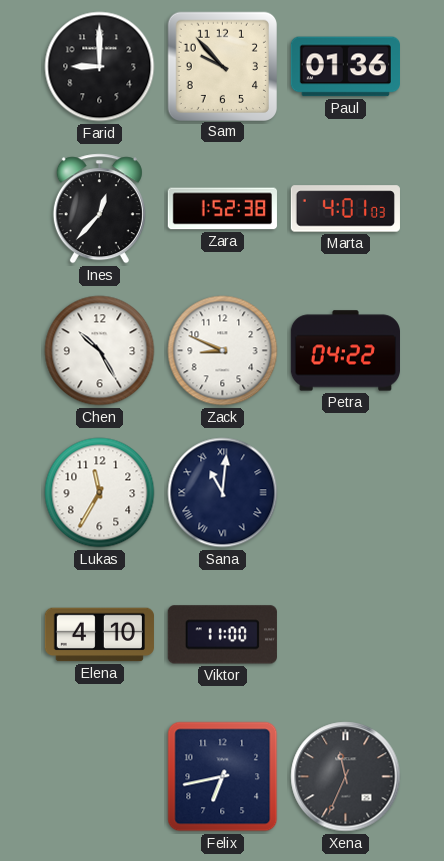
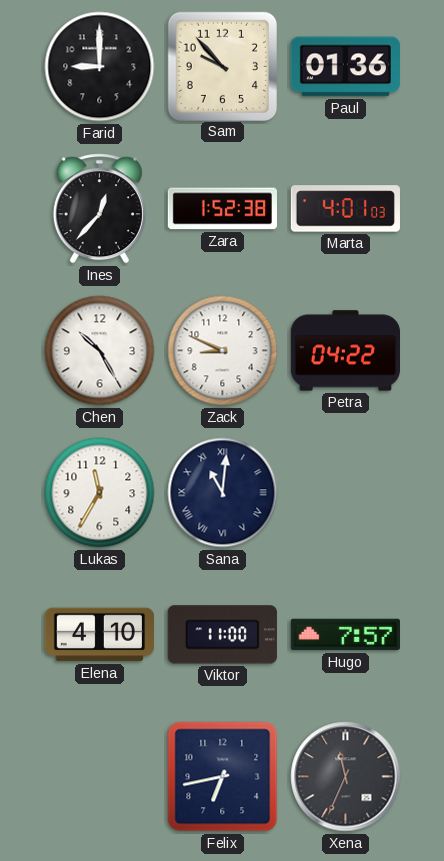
Hugo: none -> 7:57 (345, 635)
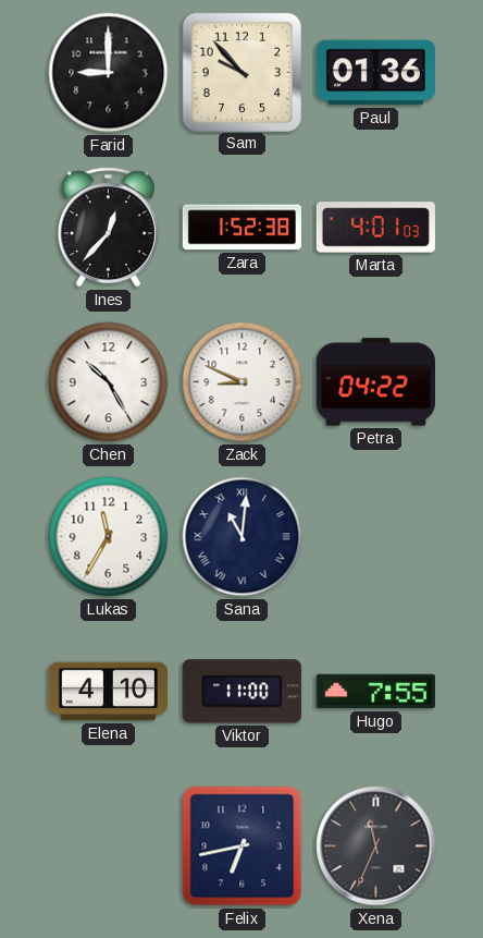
Hugo: 7:57 -> 7:55 (375, 692)
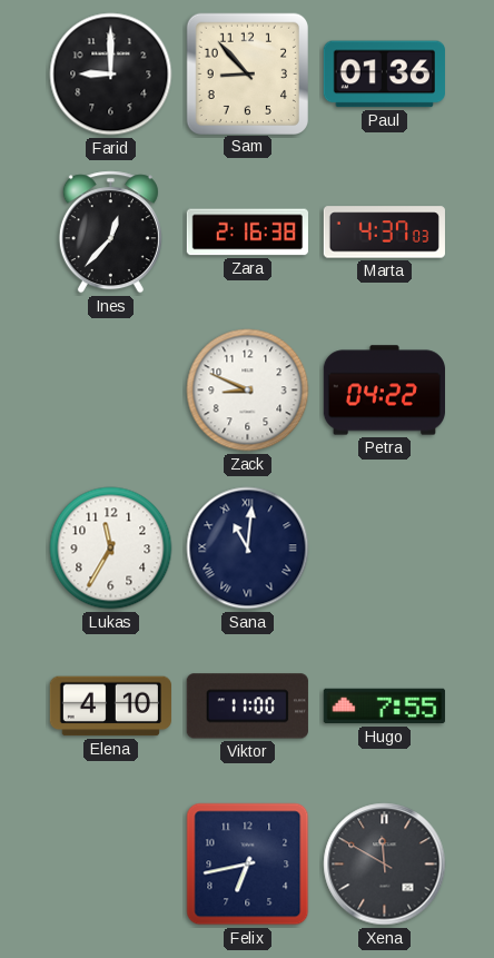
Sam: 9:53 -> 8:53 (247, 73)
Zara: 1:52 -> 2:16 (247, 233)
Marta: 4:01 -> 4:37 (384, 233)
Chen: 10:25 -> none (109, 382)
Xena: 11:34 -> 11:50 (385, 865)
